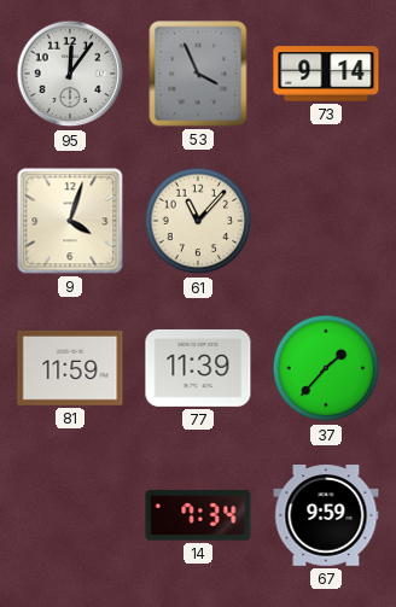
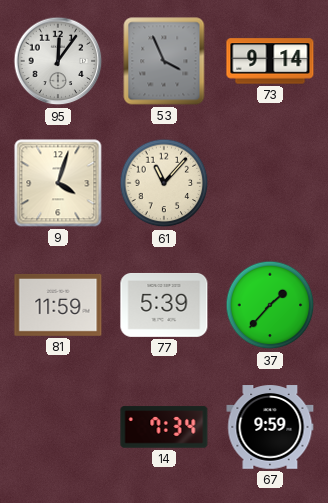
77: 11:39 -> 5:39 (164, 305)
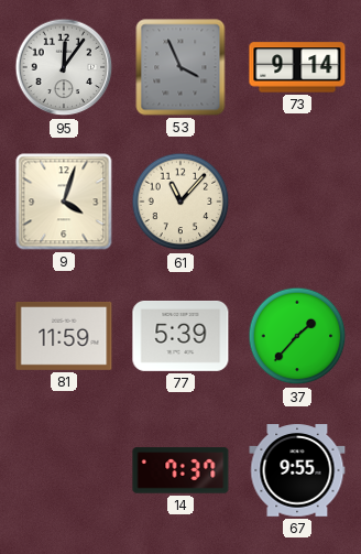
14: 7:34 -> 7:37 (180, 470)
67: 9:59 -> 9:55 (297, 470)
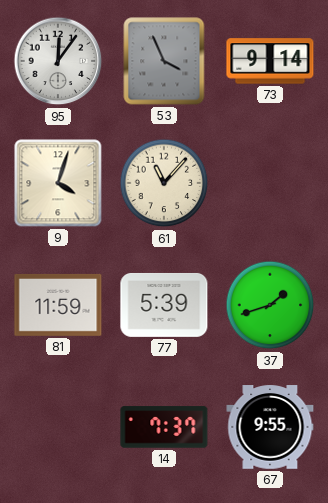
37: 1:37 -> 1:42 (270, 305)
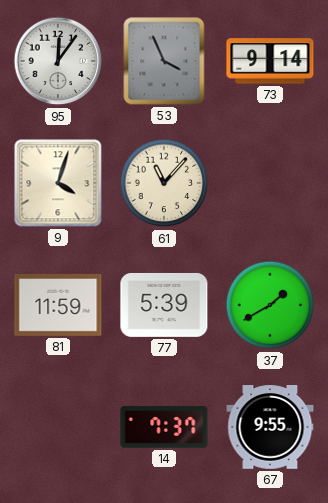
37: 1:42 -> 1:40 (270, 305)
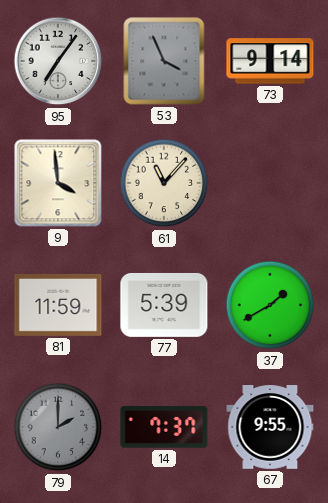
95: 12:06 -> 7:06 (58, 61)
9: 4:03 -> 3:59 (58, 183)
79: none -> 2:00 (58, 427)
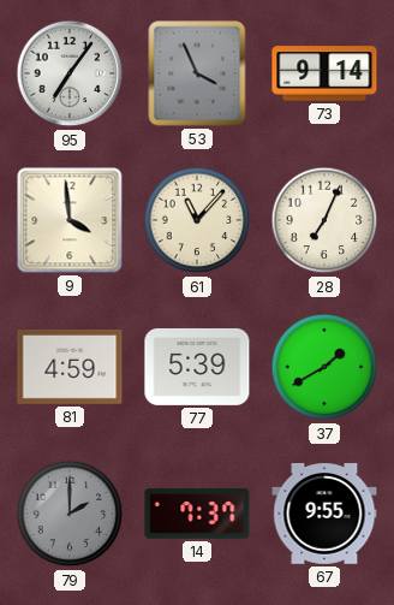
28: none -> 7:04 (324, 220)
81: 11:59 -> 4:59 (70, 367)
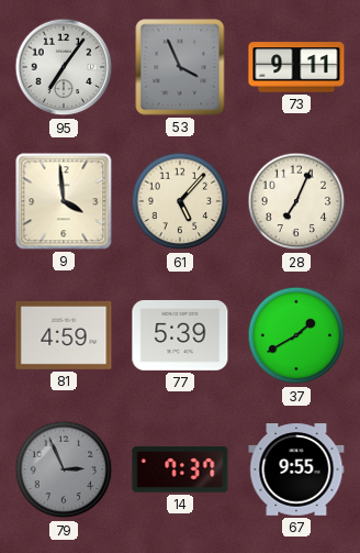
73: 9:14 -> 9:11 (296, 67)
61: 11:07 -> 5:07 (180, 201)
79: 2:00 -> 2:56 (64, 469)
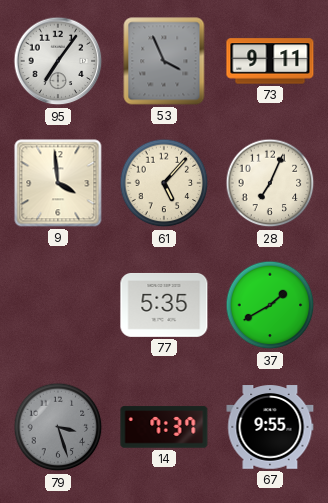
81: 4:59 -> none (64, 335)
77: 5:39 -> 5:35 (164, 305)
79: 2:56 -> 3:27 (58, 427)
